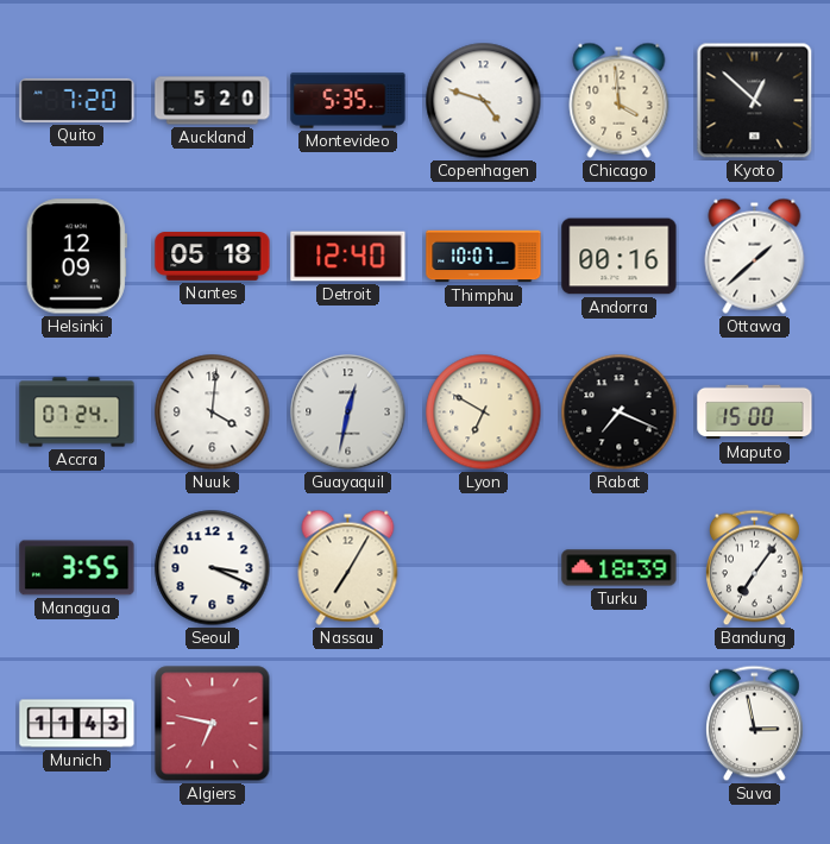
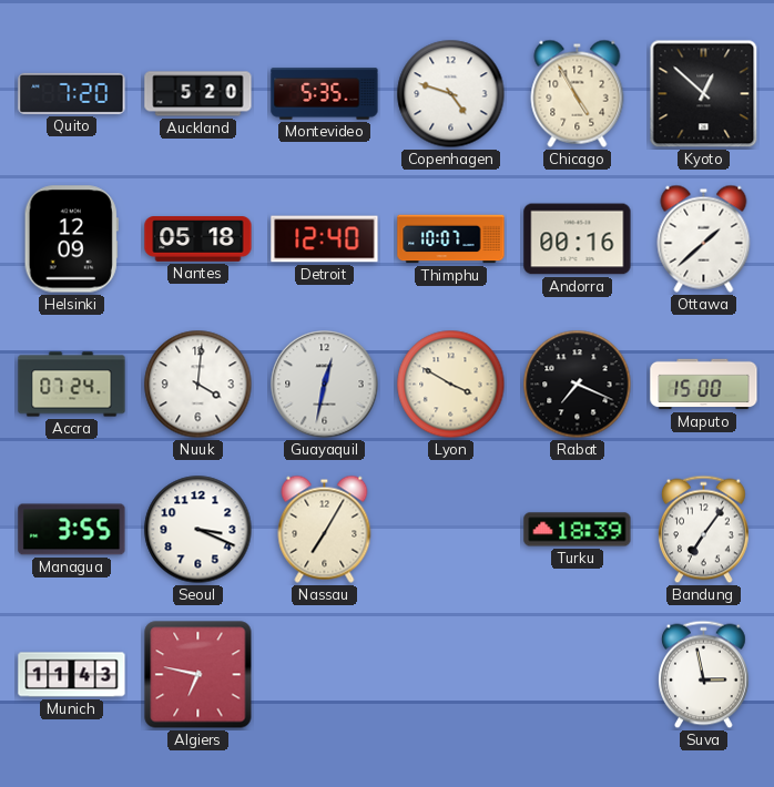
Chicago: 3:59 -> 4:55 (578, 93)
Lyon: 6:50 -> 3:50 (451, 385)
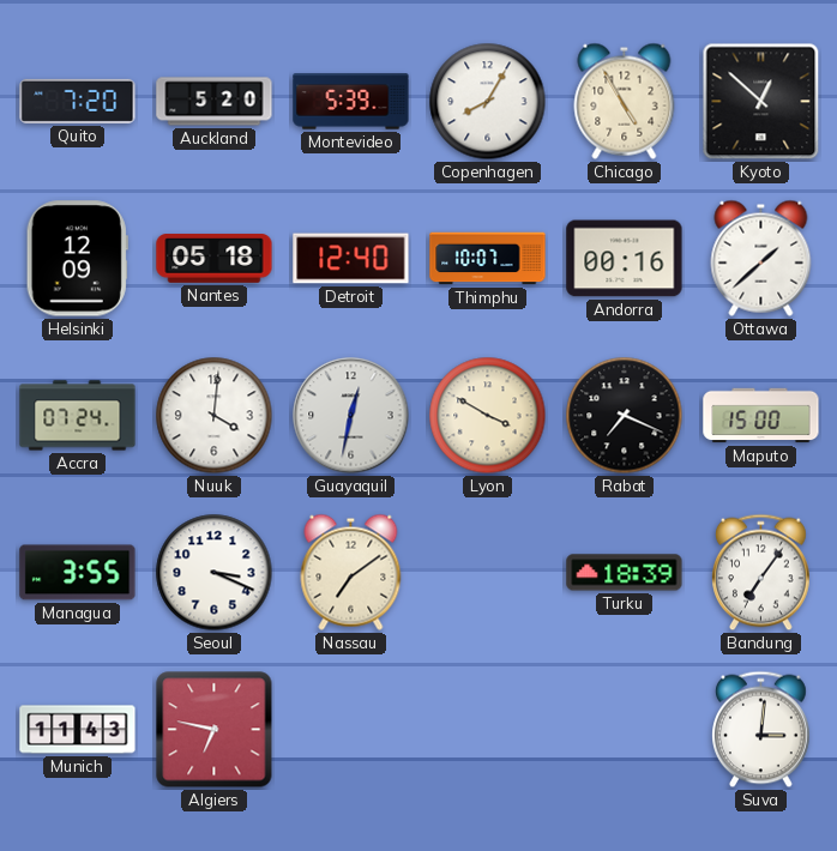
Montevideo: 5:35 -> 5:39 (351, 102)
Copenhagen: 4:48 -> 8:05 (488, 102)
Nassau: 7:05 -> 7:09 (351, 572)
Suva: 2:58 -> 3:01 (761, 730)
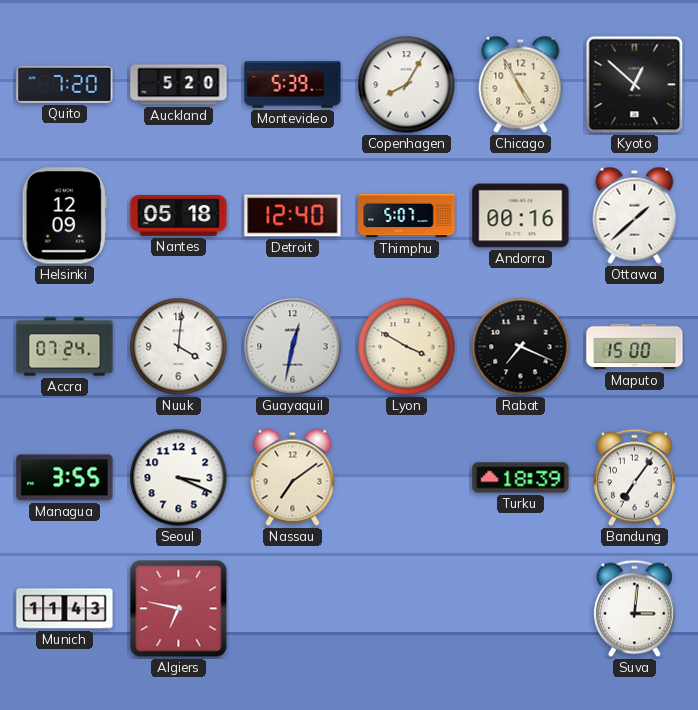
Thimphu: 10:07 -> 5:07 (407, 216)
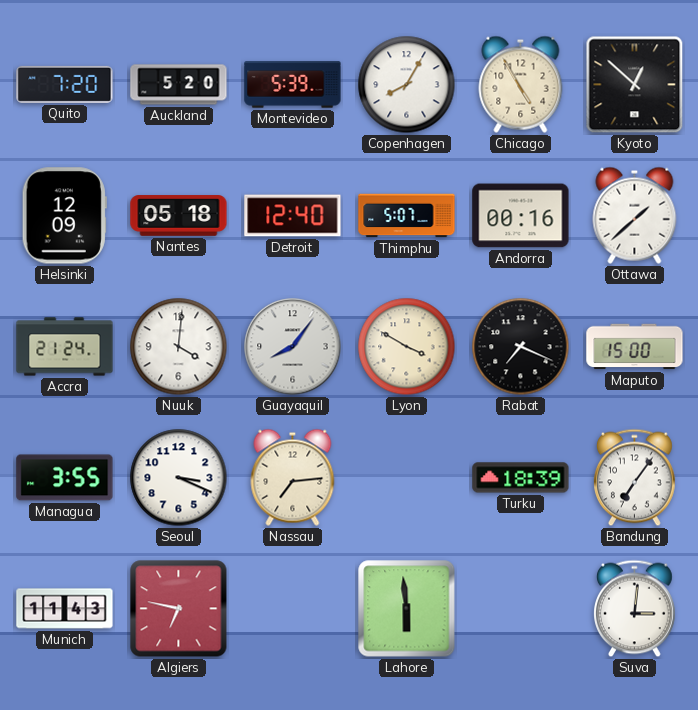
Accra: 07:24 -> 21:24 (65, 347)
Guayaquil: 12:32 -> 8:06 (293, 347)
Nassau: 7:09 -> 7:14 (293, 477)
Lahore: none -> 5:59 (407, 609)
